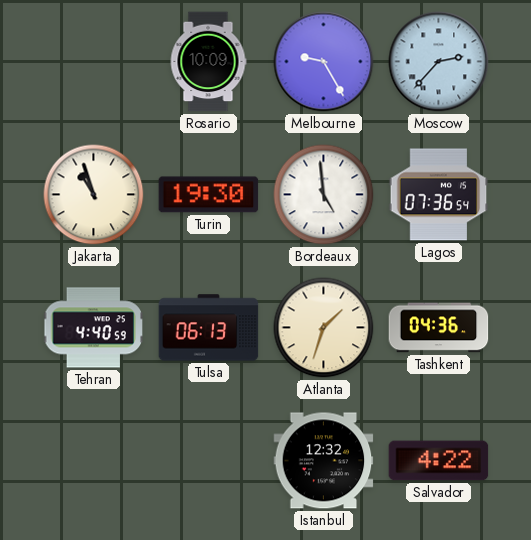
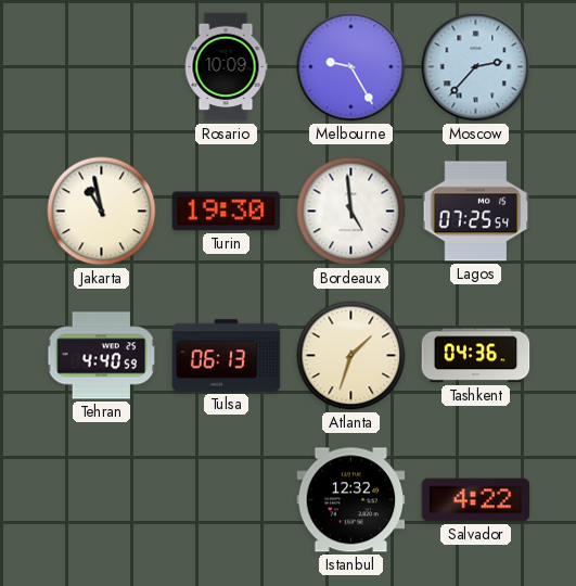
Jakarta: 10:57 -> 10:58 (102, 212)
Lagos: 07:36 -> 07:25 (476, 212)
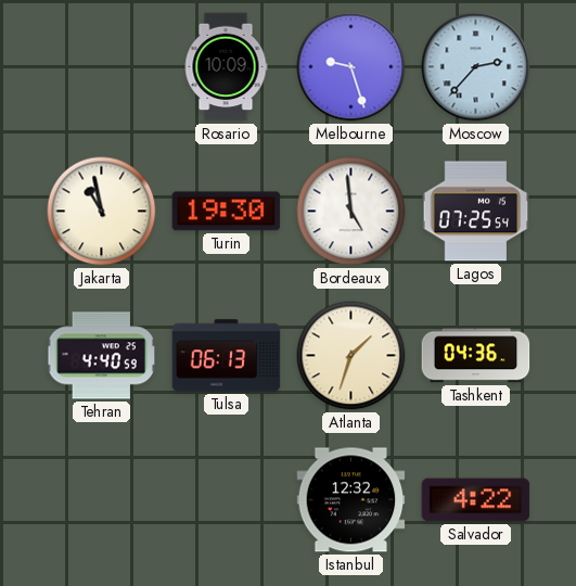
Melbourne: 9:25 -> 9:27 (351, 67)
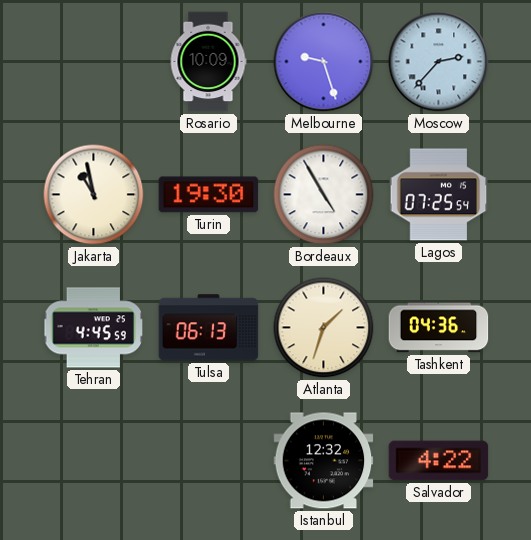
Bordeaux: 4:59 -> 4:55 (324, 195)
Tehran: 4:40 -> 4:45 (94, 328)
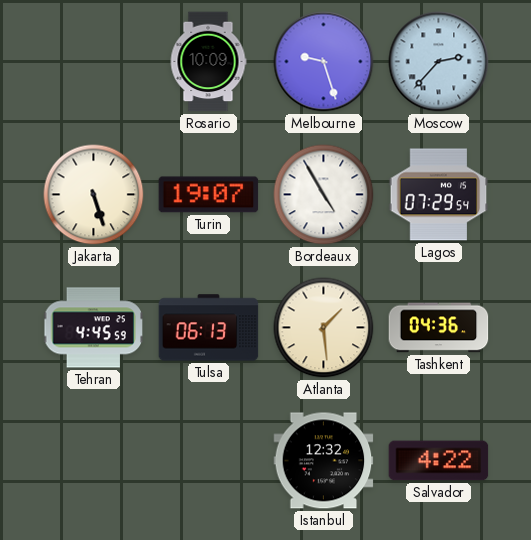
Jakarta: 10:58 -> 5:27 (94, 195)
Turin: 19:30 -> 19:07 (209, 195)
Lagos: 07:25 -> 07:29 (439, 195)
Atlanta: 1:33 -> 1:29 (324, 328)
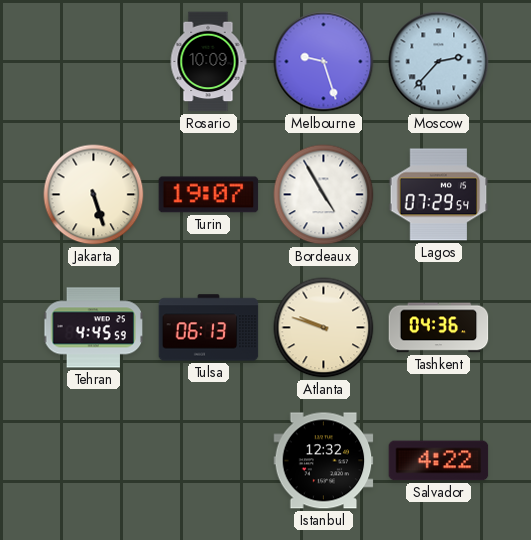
Atlanta: 1:29 -> 9:48 (324, 328)
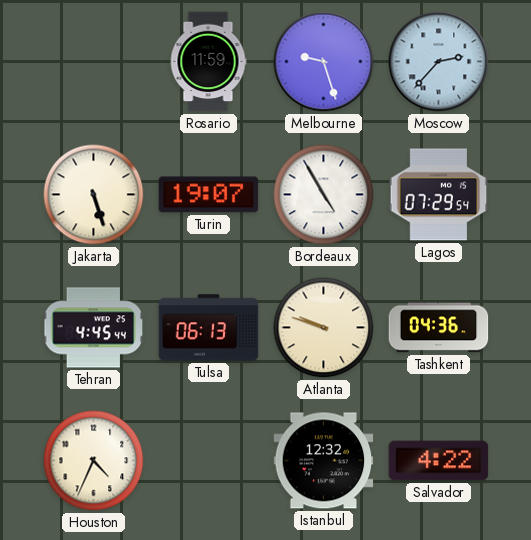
Rosario: 10:09 -> 11:59 (208, 62)
Tehran: 4:45:59 -> 4:45:44 (94, 328)
Houston: none -> 4:34 (94, 461)
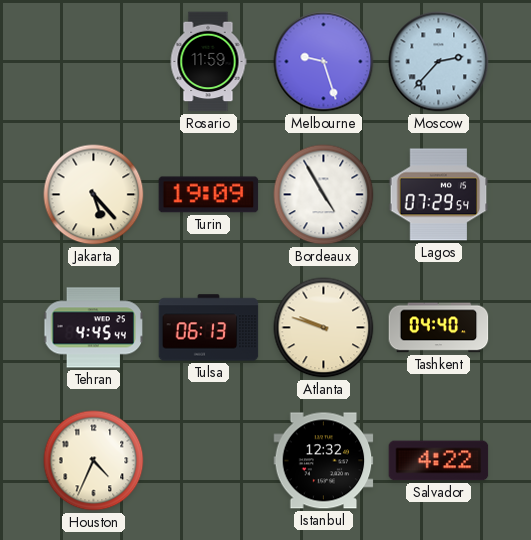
Jakarta: 5:27 -> 5:23 (94, 195)
Turin: 19:07 -> 19:09 (209, 195)
Tashkent: 04:36 -> 04:40 (439, 328)
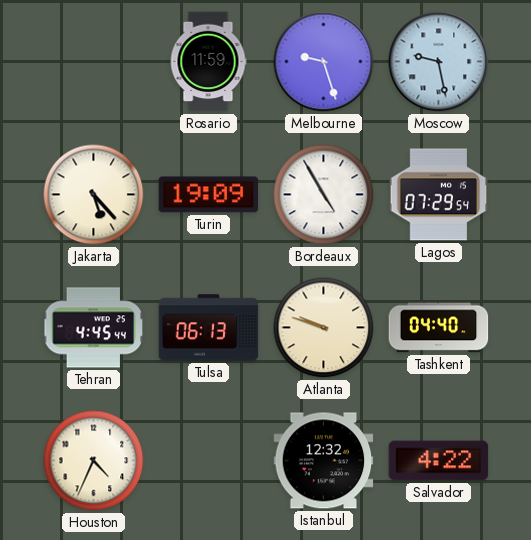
Moscow: 2:37 -> 9:28 (439, 62)
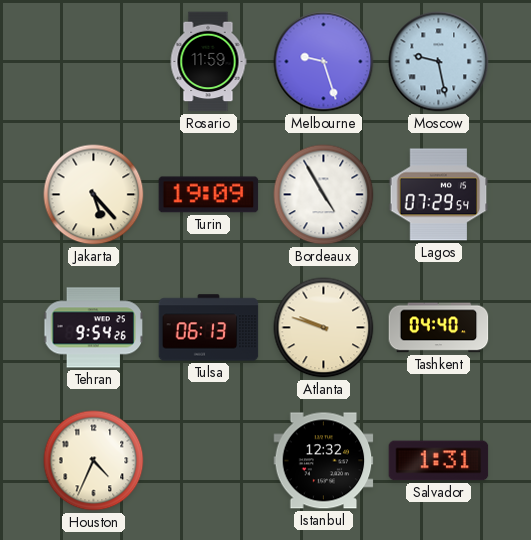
Tehran: 4:45 -> 9:54 (94, 328)
Salvador: 4:22 -> 1:31 (439, 461)
